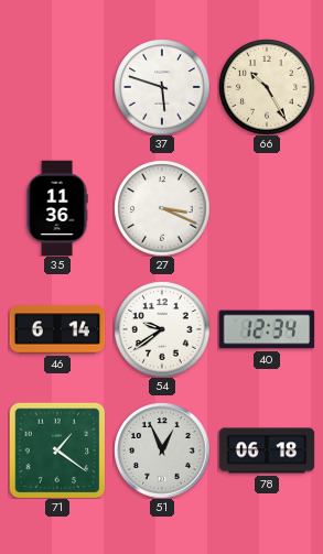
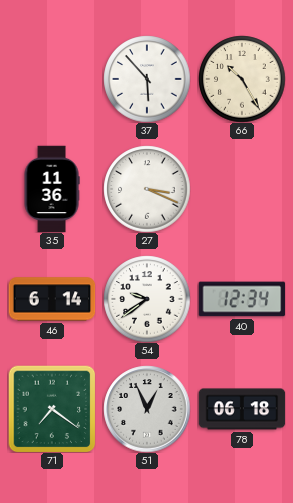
37: 5:48 -> 5:53 (147, 79)
71: 1:21 -> 7:21 (52, 409)
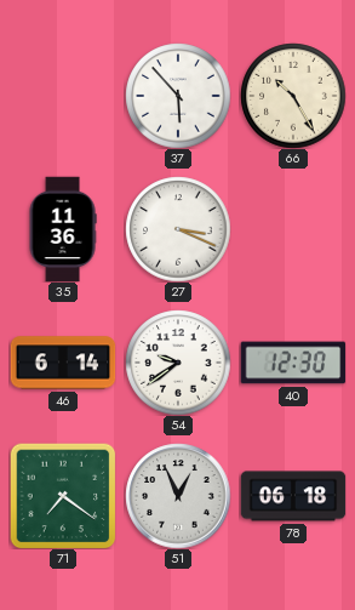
40: 12:34 -> 12:30 (293, 363)
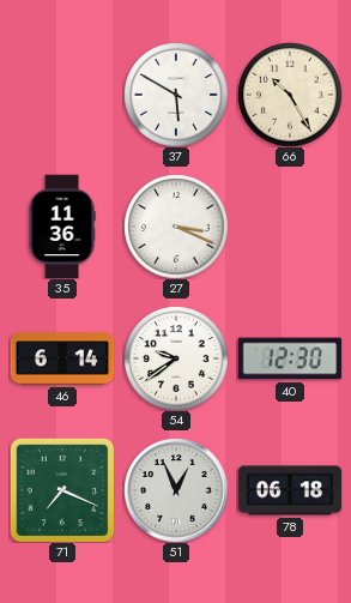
37: 5:53 -> 5:50 (176, 95)
71: 7:21 -> 7:19 (62, 490)
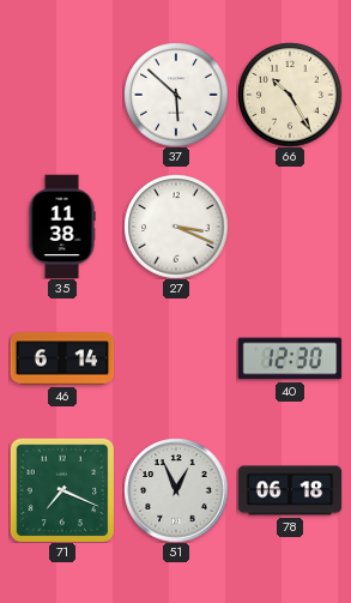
37: 5:50 -> 5:52 (176, 95)
35: 11:36 -> 11:38 (62, 227)
54: 9:39 -> none (176, 358)
